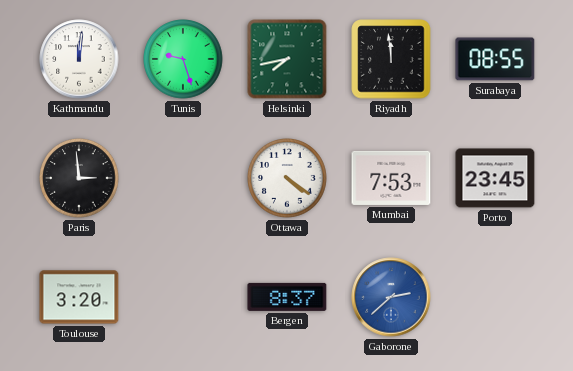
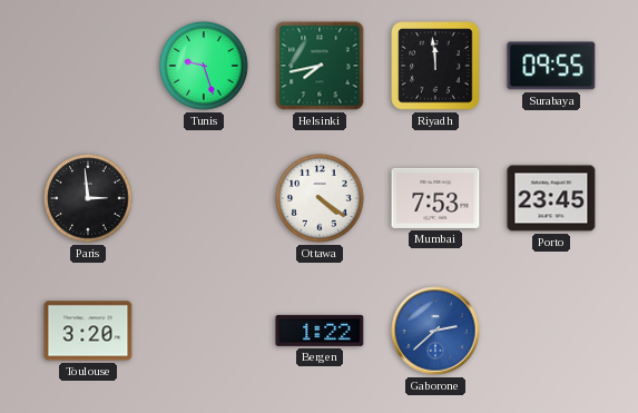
Kathmandu: 12:01 -> none (79, 59)
Surabaya: 08:55 -> 09:55 (551, 66)
Bergen: 8:37 -> 1:22 (320, 331)
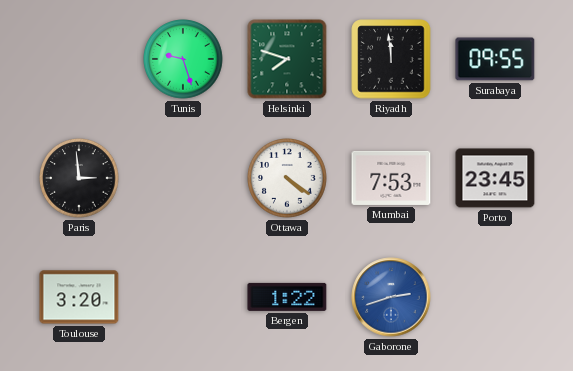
Helsinki: 7:43 -> 7:48 (287, 59)
Gaborone: 2:38 -> 2:42 (391, 297)
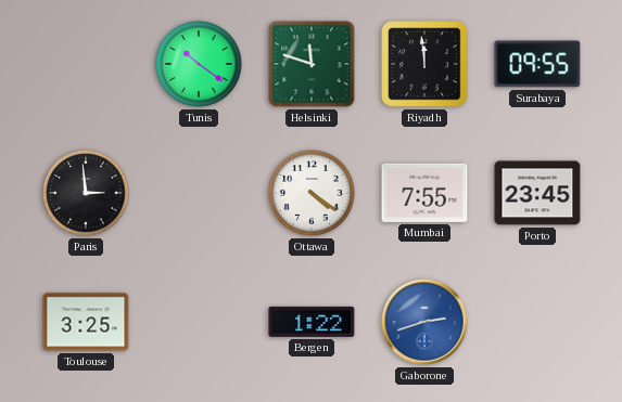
Tunis: 9:27 -> 10:21 (199, 64)
Helsinki: 7:48 -> 11:48 (312, 64)
Mumbai: 7:53 -> 7:55 (424, 193)
Toulouse: 3:20 -> 3:25 (86, 322)
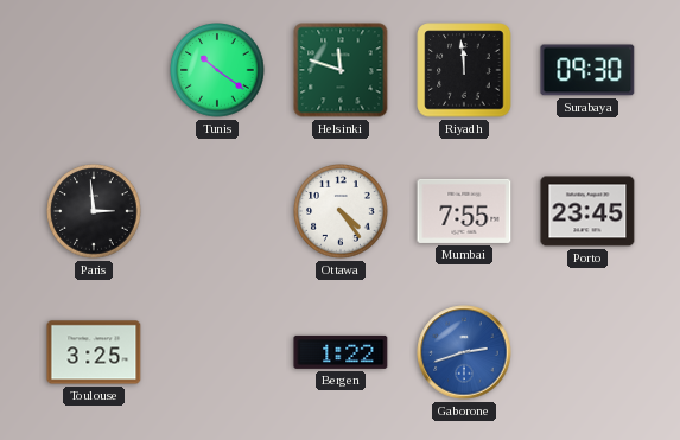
Surabaya: 09:55 -> 09:30 (587, 70)
Ottawa: 4:21 -> 4:24 (341, 211)
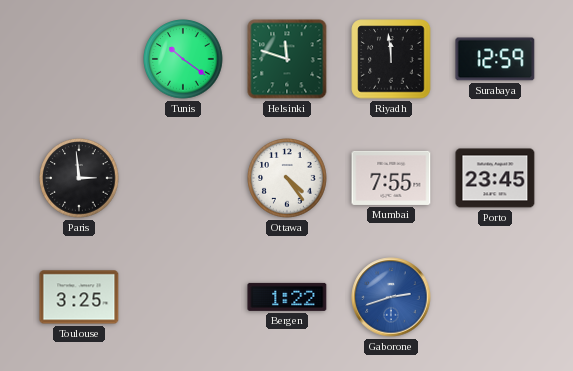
Surabaya: 09:30 -> 12:59 (495, 59)
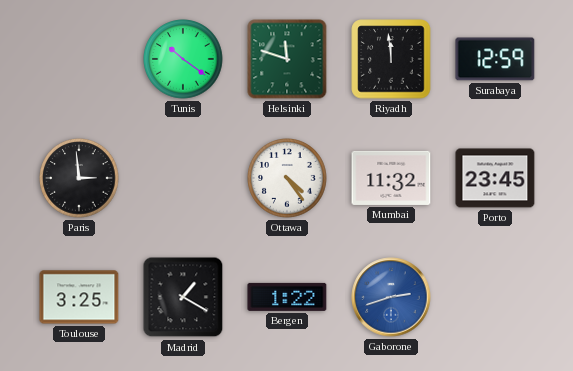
Mumbai: 7:55 -> 11:32 (391, 178)
Madrid: none -> 1:20 (183, 297)
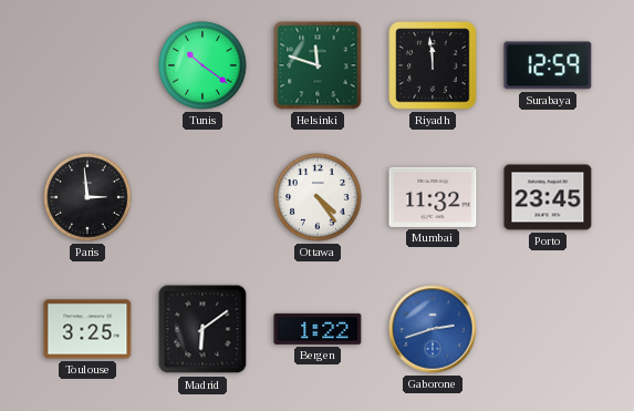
Madrid: 1:20 -> 6:09 (202, 329)
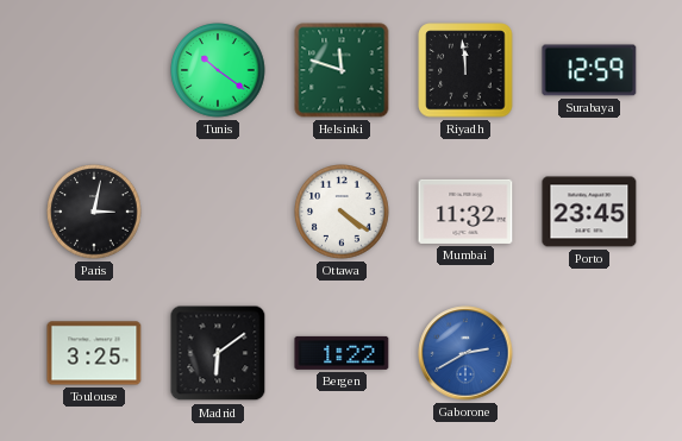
Paris: 2:59 -> 3:02 (94, 212)
Ottawa: 4:24 -> 4:21 (342, 212)
Gaborone: 2:42 -> 2:40 (465, 353)
